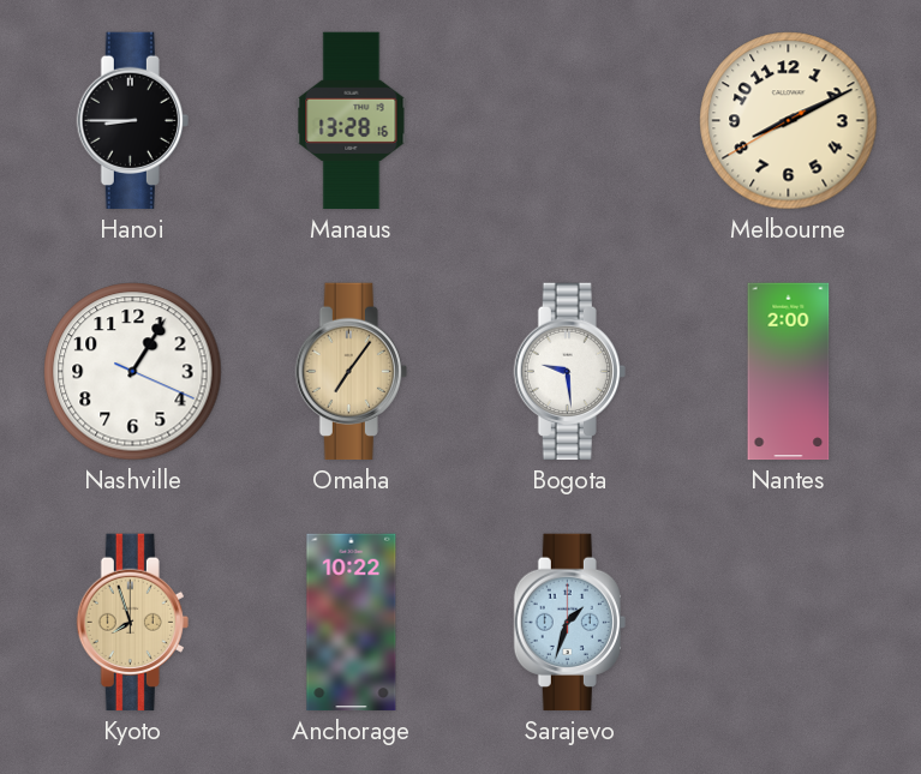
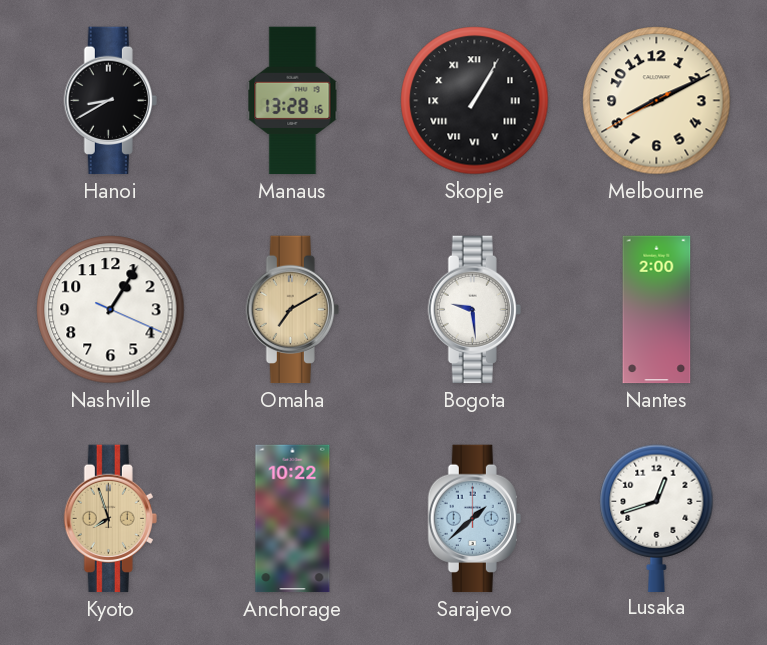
Hanoi: 8:45 -> 8:40 (110, 101)
Skopje: none -> 1:05 (475, 101)
Omaha: 7:06 -> 7:10 (292, 310)
Sarajevo: 1:33 -> 1:38 (474, 519)
Lusaka: none -> 12:42 (657, 518)
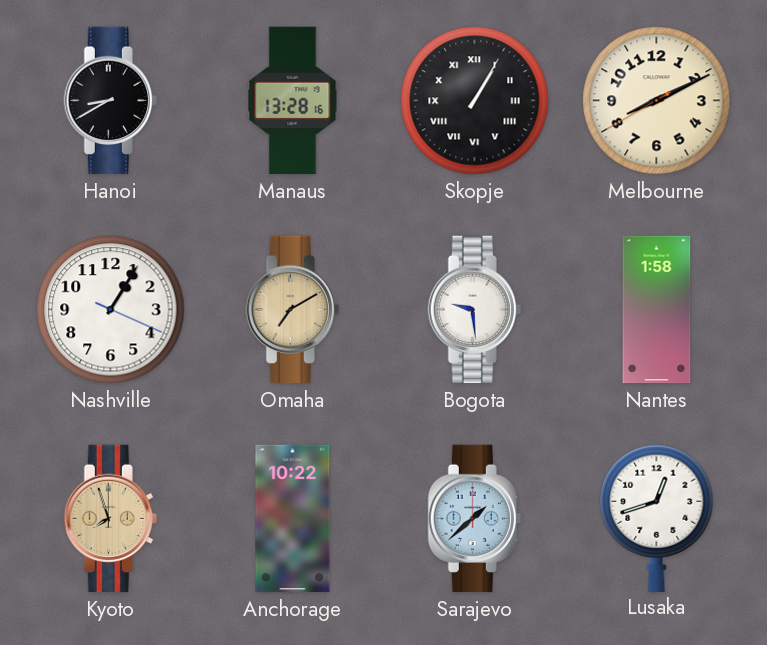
Nantes: 2:00 -> 1:58 (657, 310)
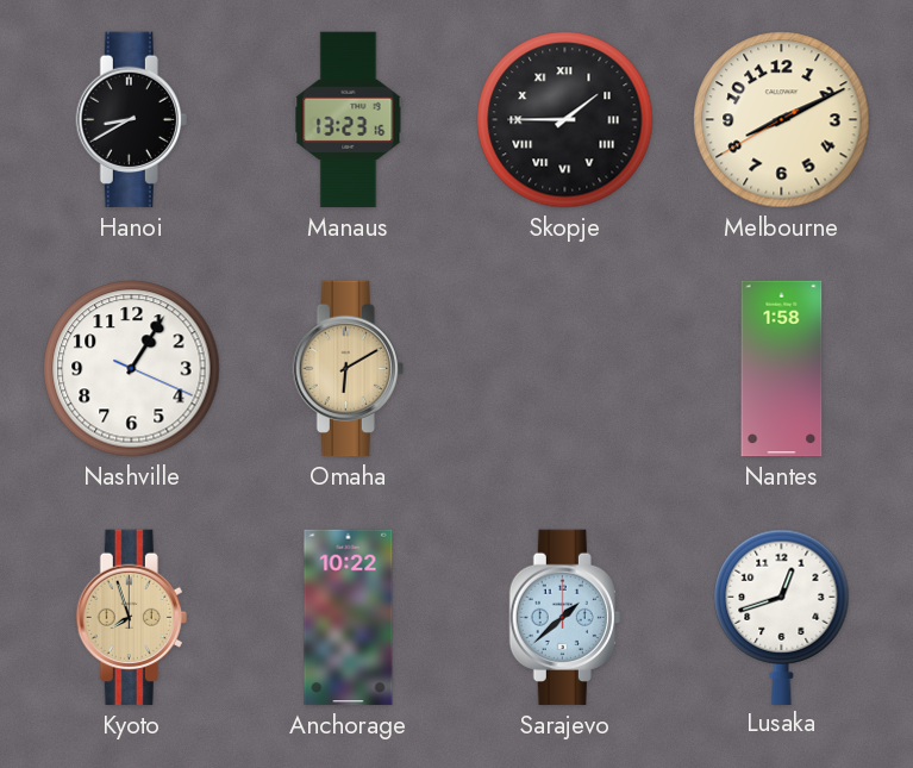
Manaus: 13:28 -> 13:23 (349, 120)
Skopje: 1:05 -> 1:45 (565, 120)
Omaha: 7:10 -> 6:10 (348, 369)
Bogota: 9:29 -> none (474, 310)
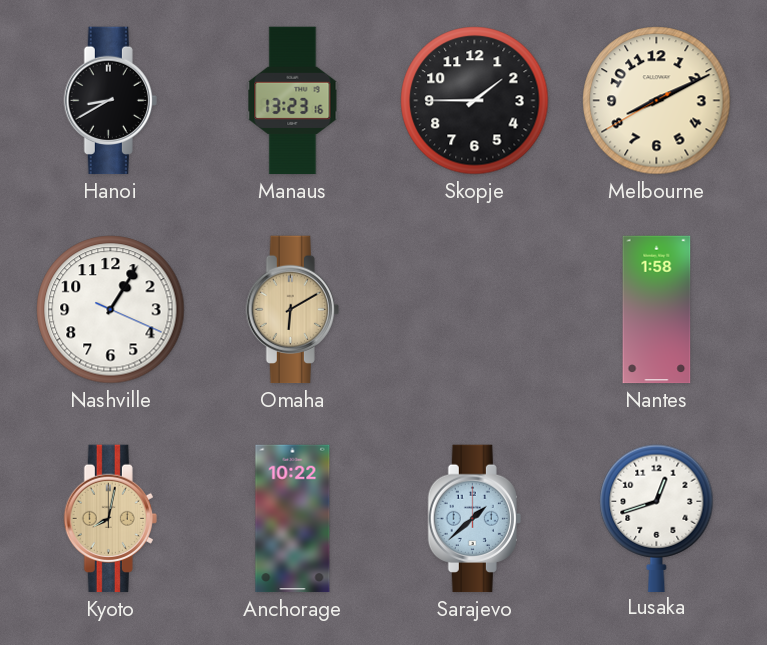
Skopje numerals: Roman -> Arabic (475, 101)
Kyoto: 7:57 -> 8:02 (110, 519)
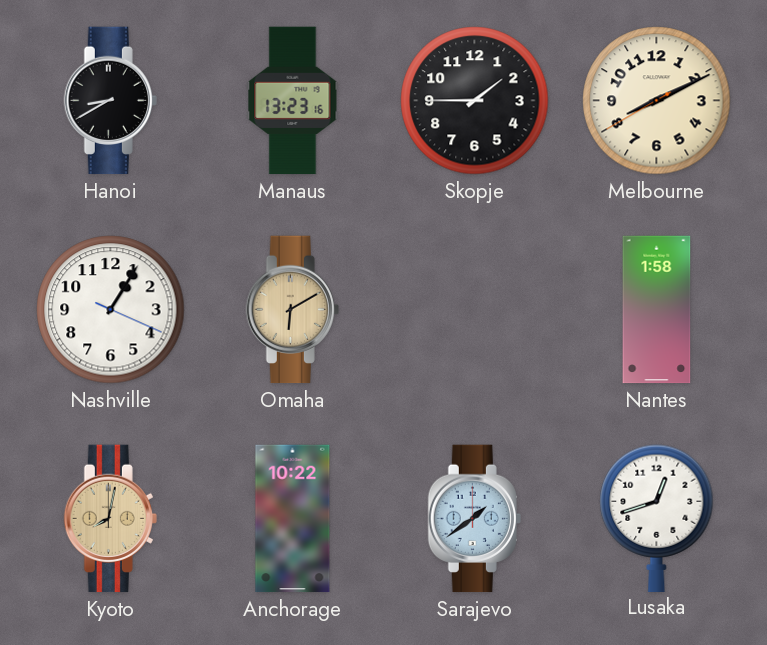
Sarajevo: 1:38 -> 1:39 (474, 519)
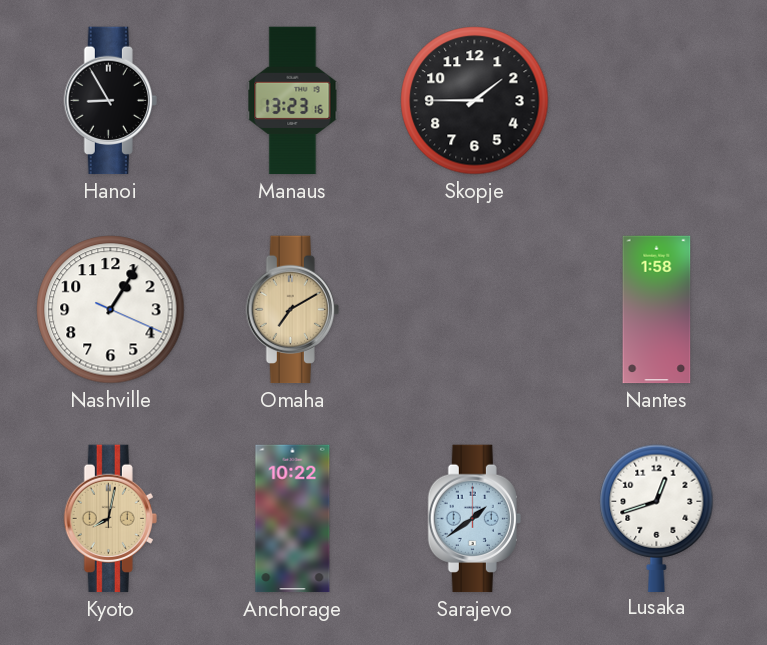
Hanoi: 8:40 -> 8:55 (110, 101)
Melbourne: 8:10 -> none (657, 101)
Omaha: 6:10 -> 7:10 (292, 310)
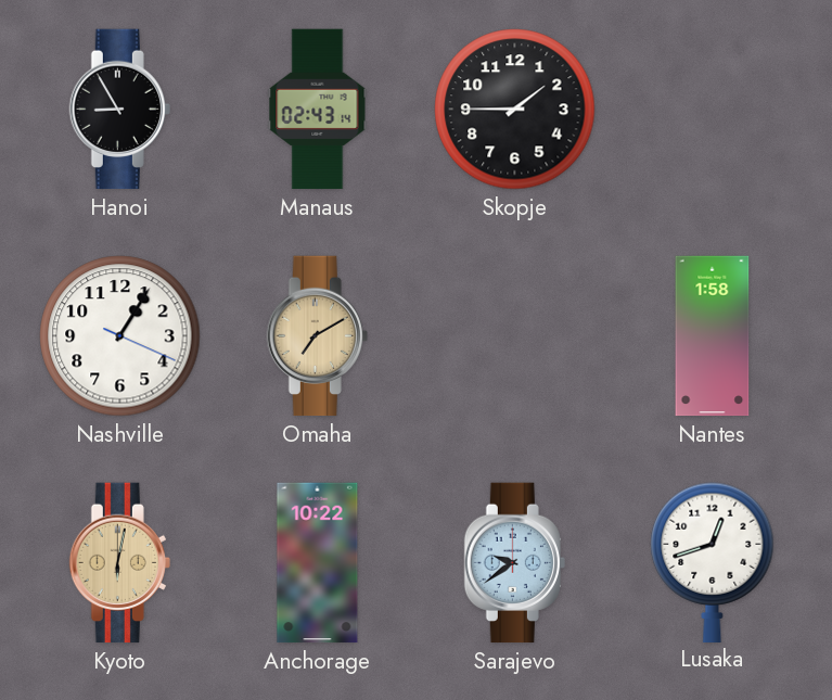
Manaus: 13:23 -> 02:43 (318, 110)
Kyoto: 8:02 -> 6:02 (119, 563)
Sarajevo: 1:39 -> 9:39 (514, 563)
